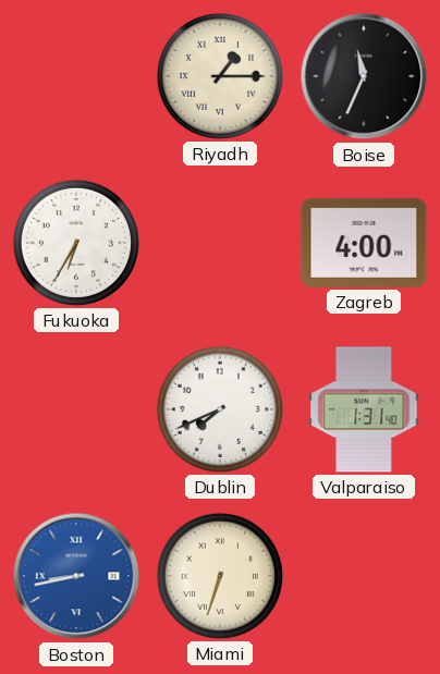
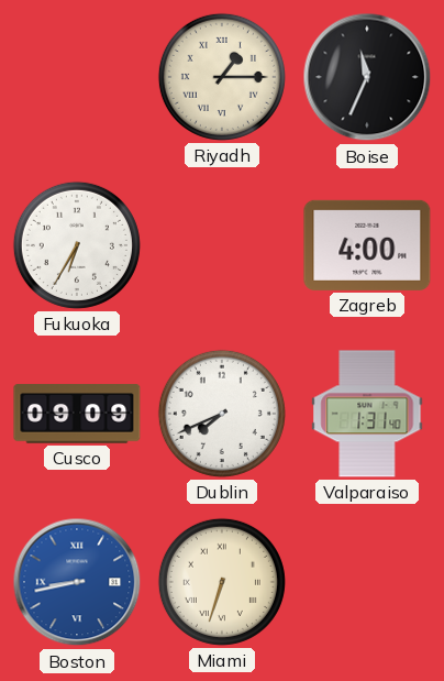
Cusco: none -> 09:09 (77, 414)
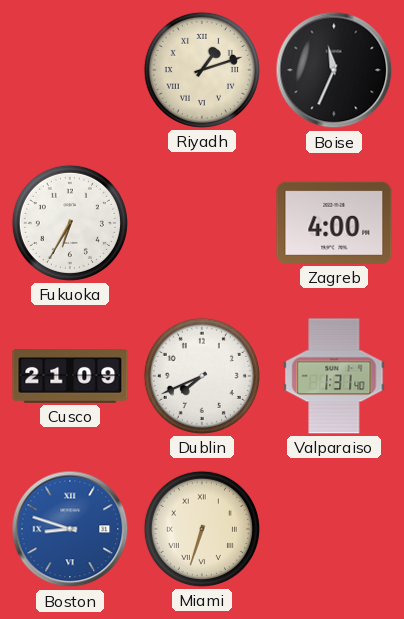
Riyadh: 1:15 -> 1:12 (202, 70)
Cusco: 09:09 -> 21:09 (70, 376)
Boston: 8:43 -> 8:48 (70, 529)
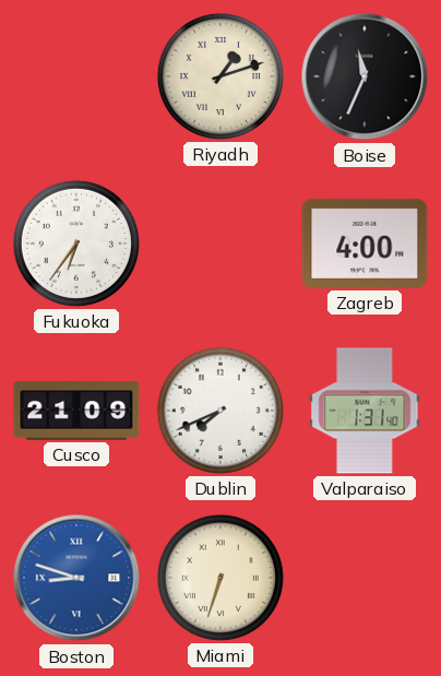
Fukuoka: 6:35 -> 6:36 (76, 244)
